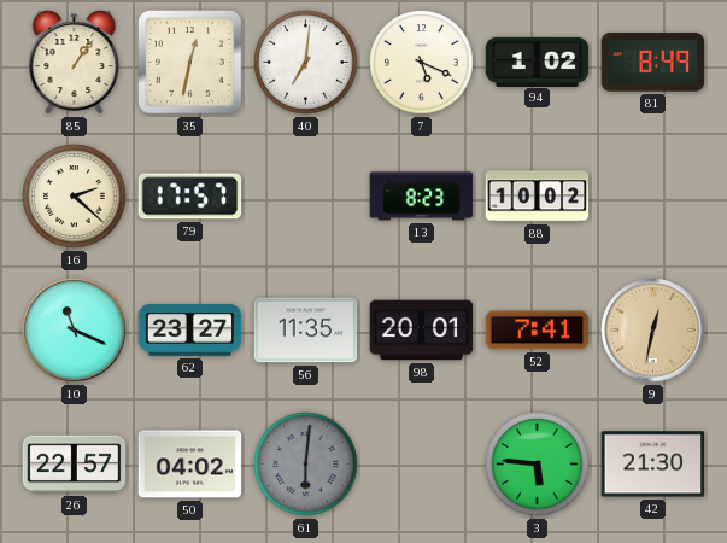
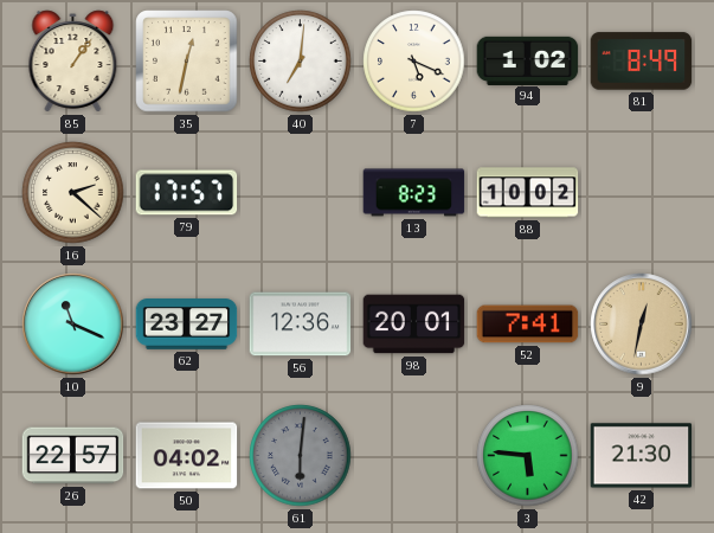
56: 11:35 -> 12:36 (301, 325)
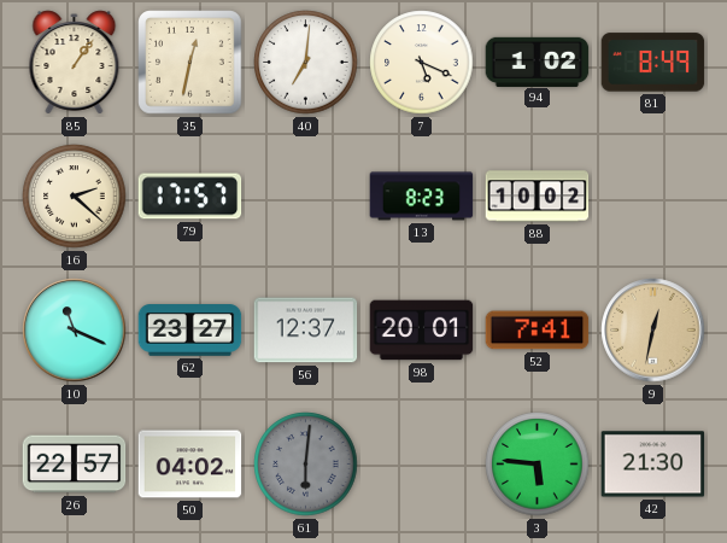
56: 12:36 -> 12:37 (306, 331)
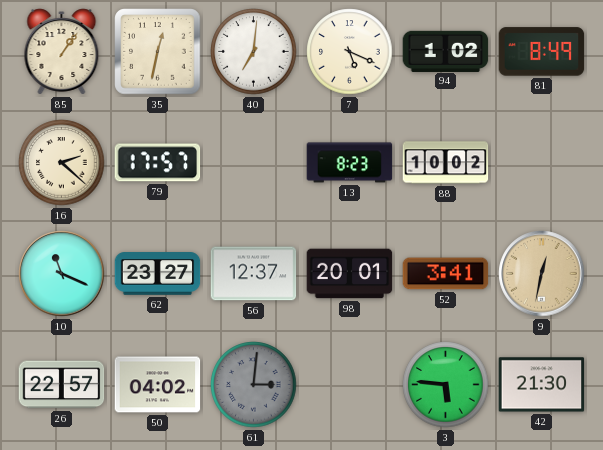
52: 7:41 -> 3:41 (446, 274)
61: 6:01 -> 3:01 (254, 385)
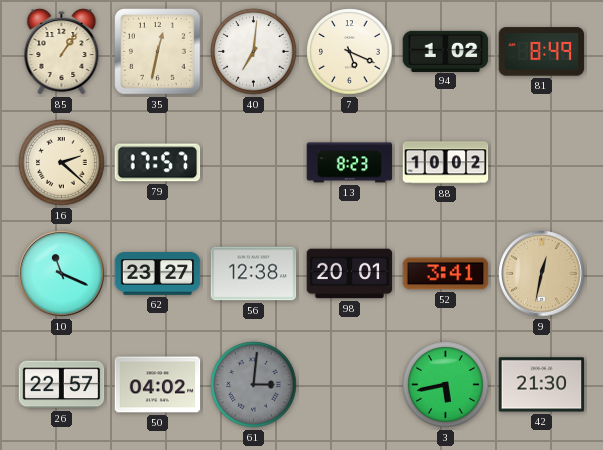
56: 12:37 -> 12:38 (254, 274)
3: 5:46 -> 5:43 (446, 385)
